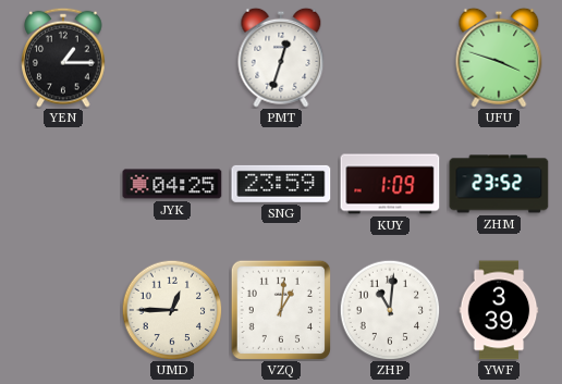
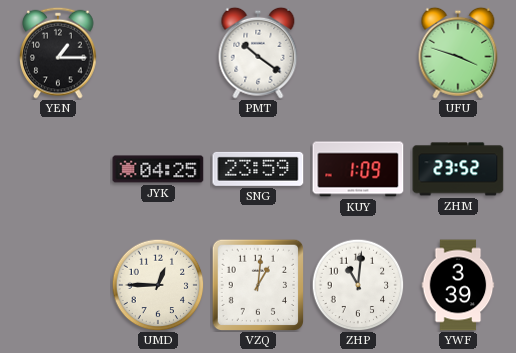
PMT: 12:33 -> 10:21 (258, 53)
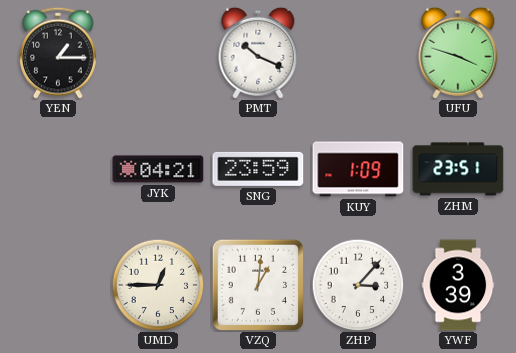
PMT: 10:21 -> 10:19 (258, 53)
JYK: 04:25 -> 04:21 (158, 169)
ZHM: 23:52 -> 23:51 (458, 169)
ZHP: 11:01 -> 3:07 (358, 285)
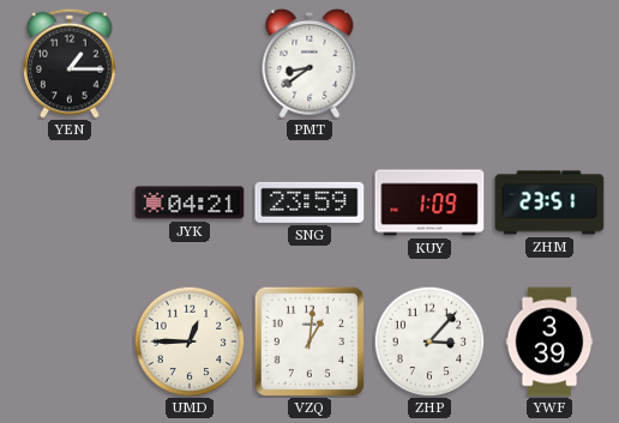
PMT: 10:19 -> 8:39 (309, 64)
UFU: 3:48 -> none (458, 53)
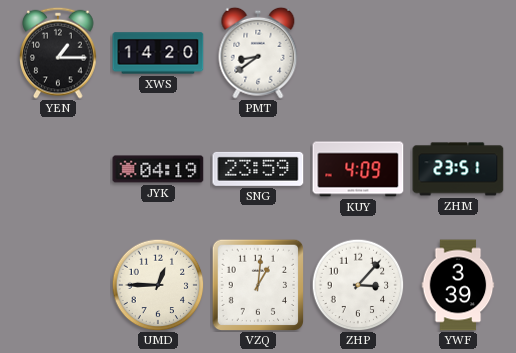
XWS: none -> 14:20 (158, 53)
JYK: 04:21 -> 04:19 (158, 169)
KUY: 1:09 -> 4:09 (358, 169)
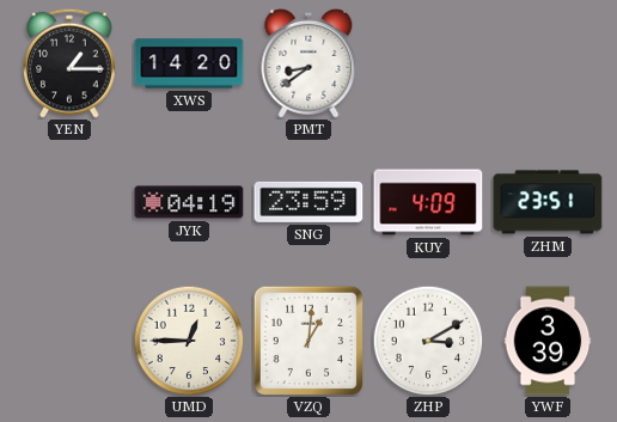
ZHP: 3:07 -> 3:10 (428, 341)
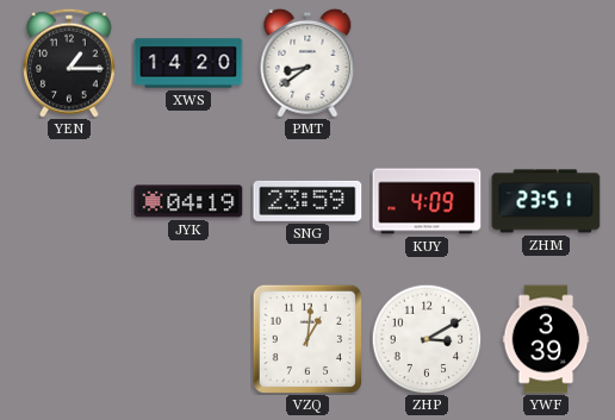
UMD: 12:45 -> none (189, 341)
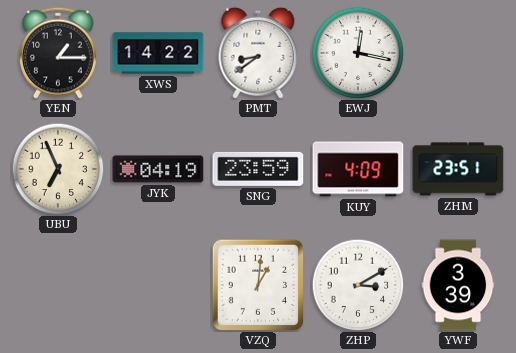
XWS: 14:20 -> 14:22 (158, 53)
EWJ: none -> 12:17 (358, 53)
UBU: none -> 6:56 (58, 169)
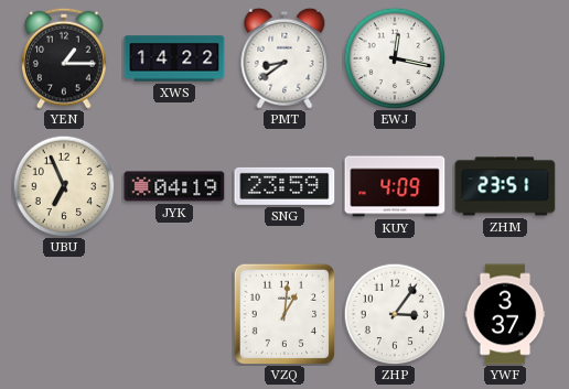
ZHP: 3:10 -> 3:06 (395, 314)
YWF: 3:39 -> 3:37 (505, 314)
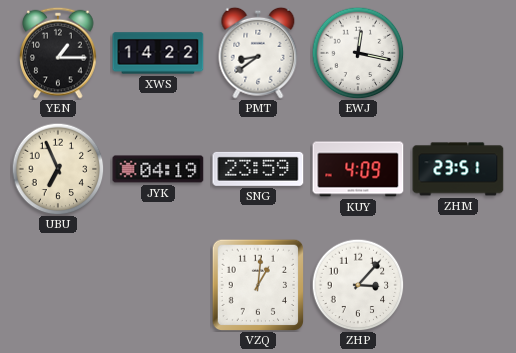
ZHP: 3:06 -> 3:07 (358, 285)
YWF: 3:37 -> none (505, 314)
